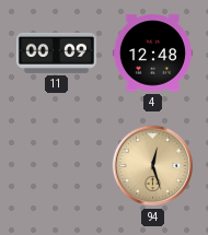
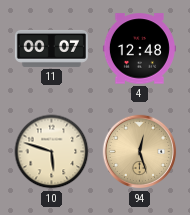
11: 00:09 -> 00:07 (51, 48)
10: none -> 5:48 (52, 152)
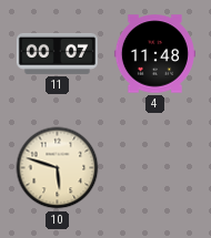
4: 12:48 -> 11:48 (154, 54)
94: 12:27 -> none (140, 152)
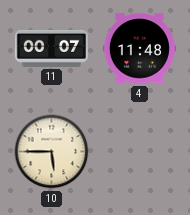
10: 5:48 -> 5:45 (52, 152)
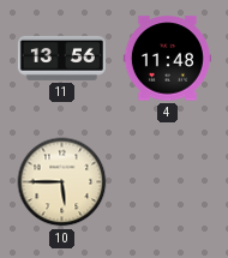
11: 00:07 -> 13:56 (61, 58)
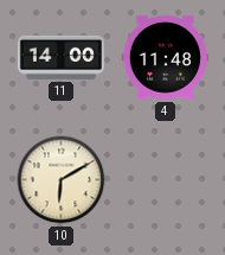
11: 13:56 -> 14:00 (60, 57)
10: 5:45 -> 6:10 (62, 180)
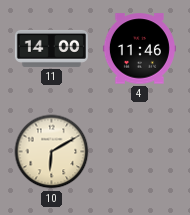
4: 11:48 -> 11:46 (139, 49)
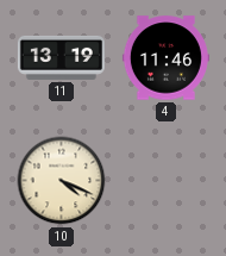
11: 14:00 -> 13:19 (61, 57)
10: 6:10 -> 4:19 (62, 181)
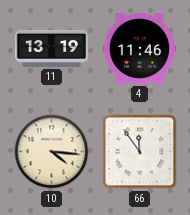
10: 4:19 -> 4:16 (52, 152)
66: none -> 11:54 (140, 152)
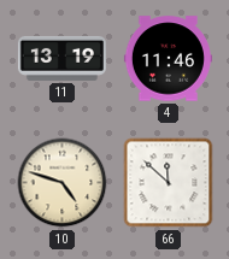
10: 4:16 -> 4:48 (63, 183)
66: 11:54 -> 11:52 (169, 183)
